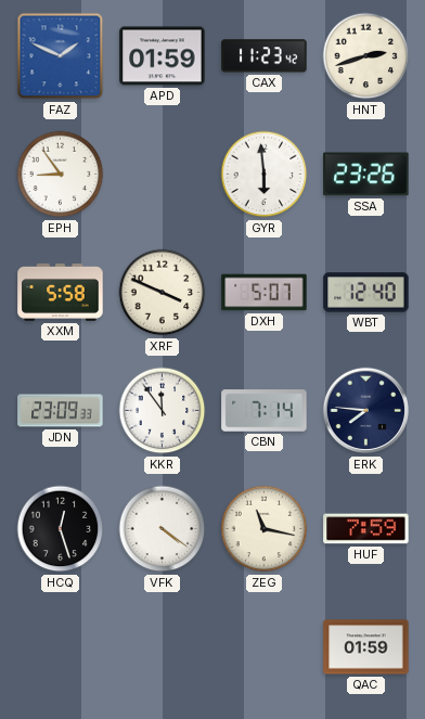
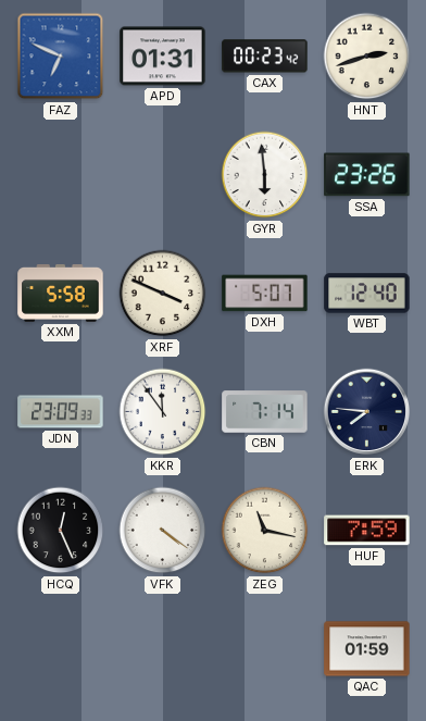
FAZ: 1:49 -> 6:49 (61, 57)
APD: 01:59 -> 01:31 (163, 57)
CAX: 11:23 -> 00:23 (265, 57)
EPH: 8:54 -> none (61, 175)
HCQ: 12:27 -> 12:26 (61, 531)
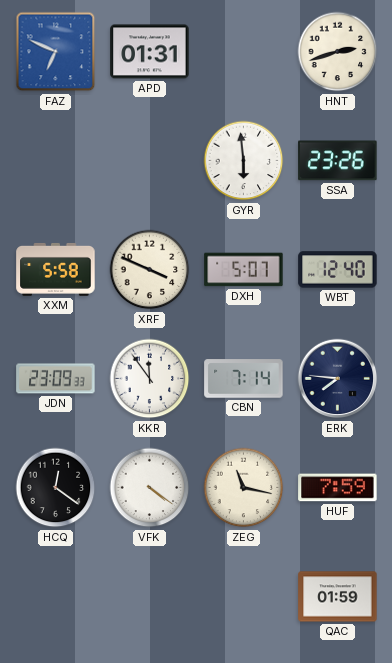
CAX: 00:23 -> none (265, 57)
HCQ: 12:26 -> 12:21 (56, 488)
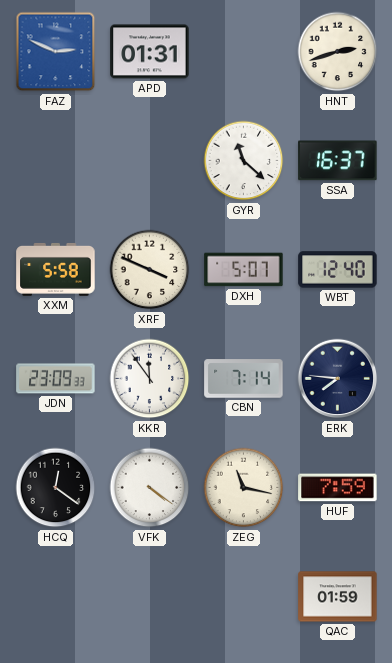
FAZ: 6:49 -> 2:49 (56, 52)
GYR: 5:59 -> 11:22 (244, 161)
SSA: 23:26 -> 16:37 (338, 161)
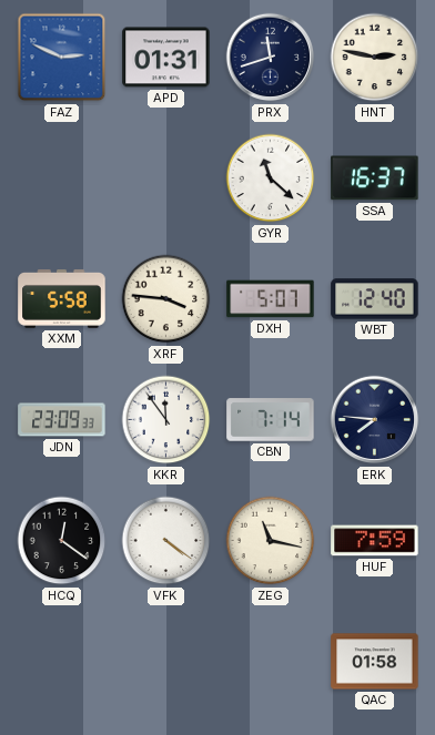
PRX: none -> 11:42 (271, 58)
HNT: 2:42 -> 2:47 (375, 58)
XRF: 3:49 -> 3:46 (166, 299)
QAC: 01:59 -> 01:58 (375, 662)
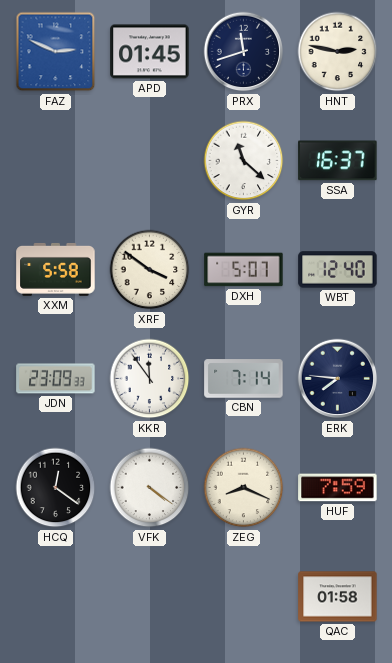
APD: 01:31 -> 01:45 (150, 52)
XRF: 3:46 -> 3:51 (150, 270)
ZEG: 11:17 -> 8:19 (244, 488)
